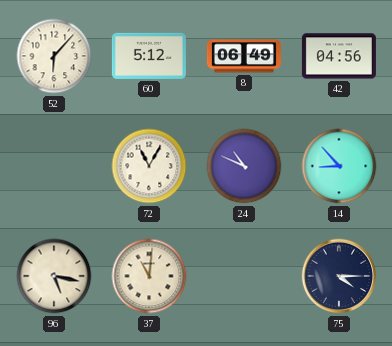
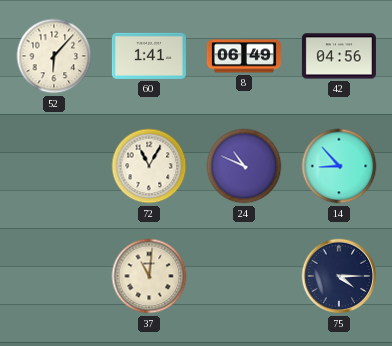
60: 5:12 -> 1:41 (149, 56)
96: 5:17 -> none (54, 276)
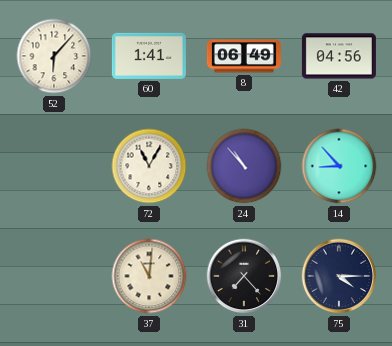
24: 10:49 -> 10:53 (244, 166)
31: none -> 7:23 (244, 276)
